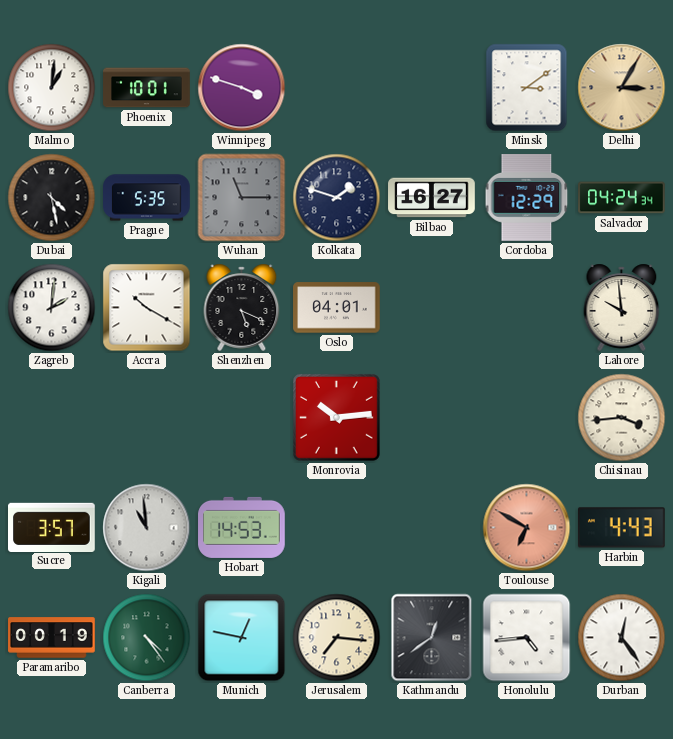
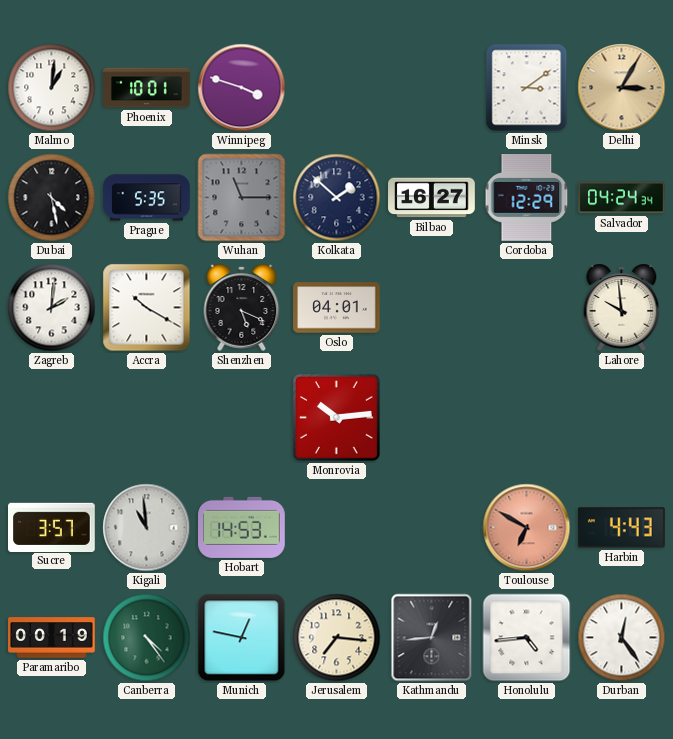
Kolkata: 1:48 -> 1:52 (337, 198)
Chisinau: 3:44 -> none (622, 418)
Kathmandu: 12:39 -> 12:44 (432, 638)
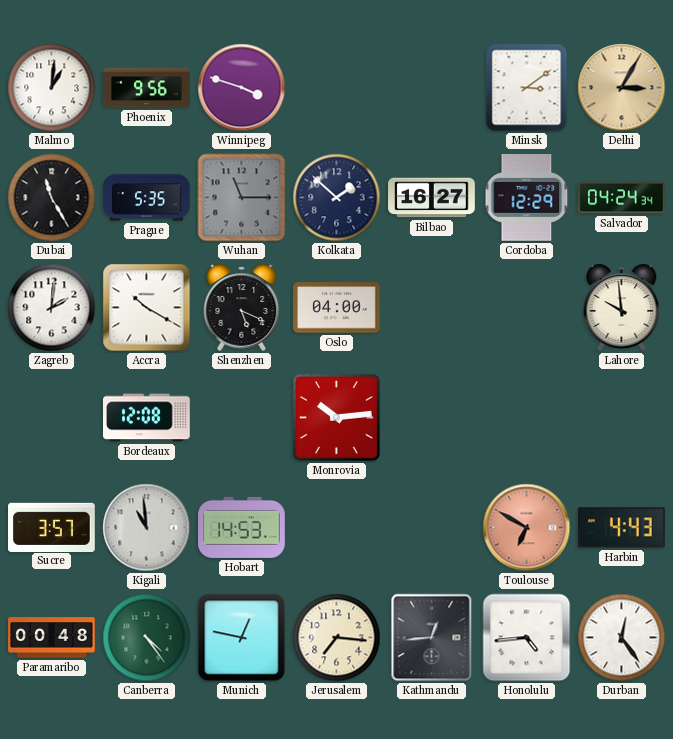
Phoenix: 10:01 -> 9:56 (147, 88)
Dubai: 4:28 -> 11:25 (52, 198)
Oslo: 04:01 -> 04:00 (337, 308)
Bordeaux: none -> 12:08 (147, 418)
Paramaribo: 00:19 -> 00:48 (52, 638)
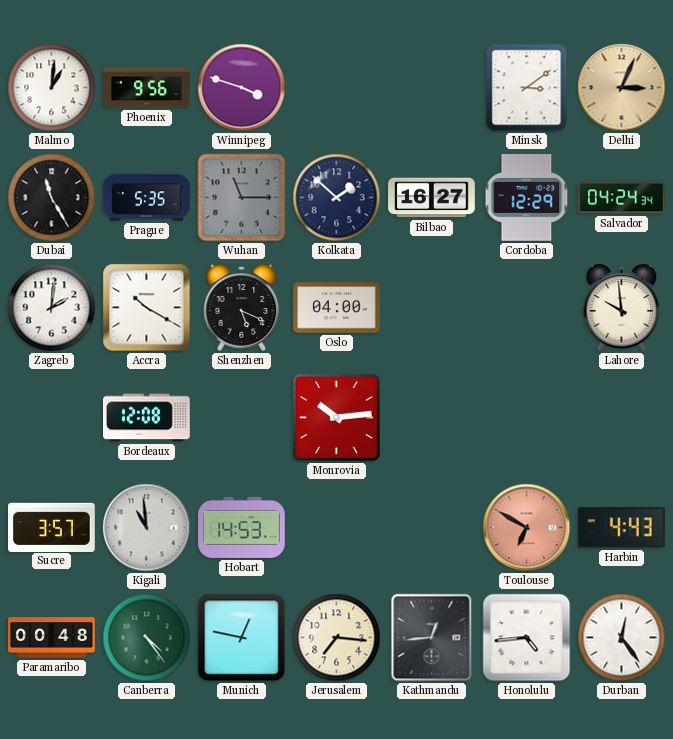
Delhi: 3:05 -> 3:04 (622, 88)
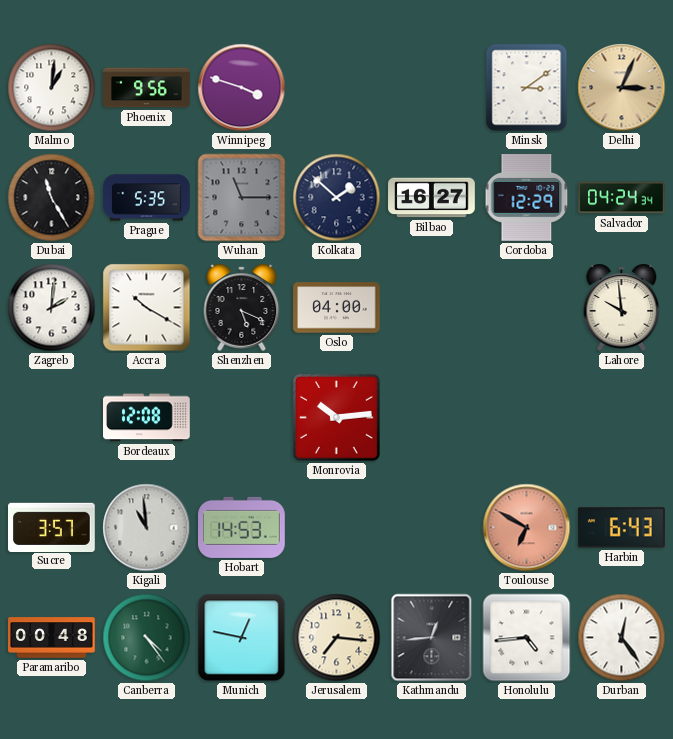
Harbin: 4:43 -> 6:43 (621, 528)
